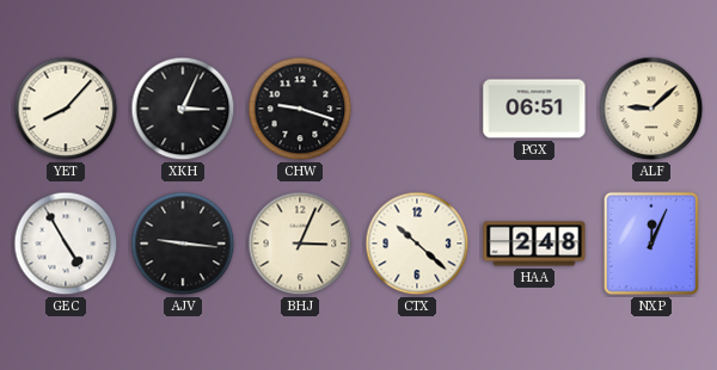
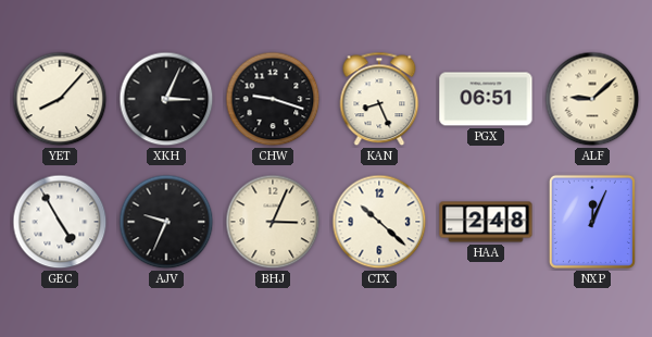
KAN: none -> 8:26 (379, 99)
AJV: 9:16 -> 9:34 (166, 222)
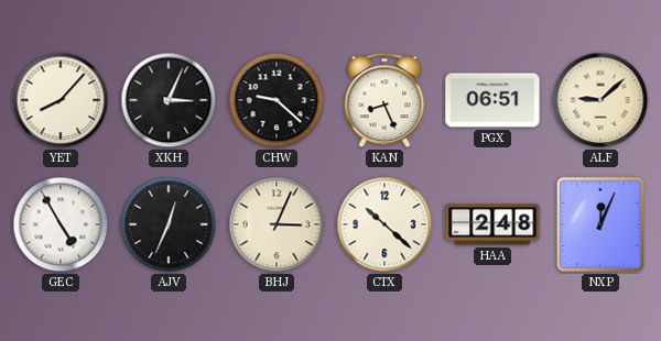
CHW: 9:18 -> 9:22 (277, 100)
AJV: 9:34 -> 12:34 (169, 224)
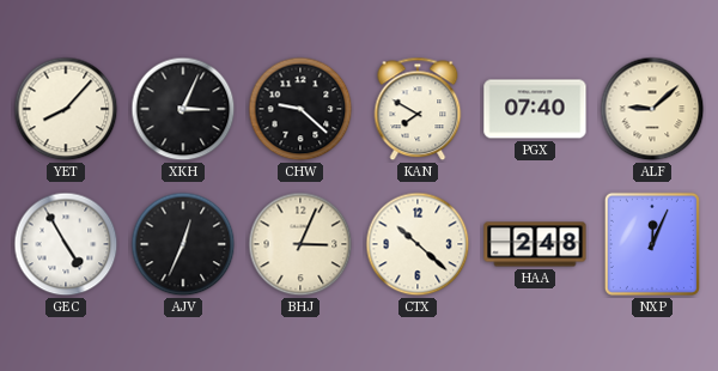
KAN: 8:26 -> 7:50 (418, 109)
PGX: 06:51 -> 07:40 (535, 109)
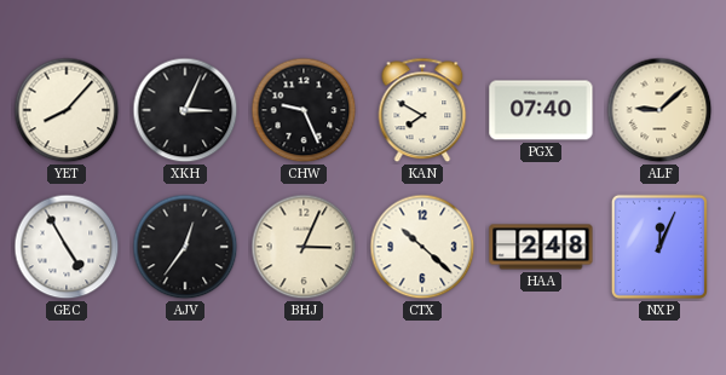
CHW: 9:22 -> 9:26 (304, 110)
AJV: 12:34 -> 12:36 (185, 247)
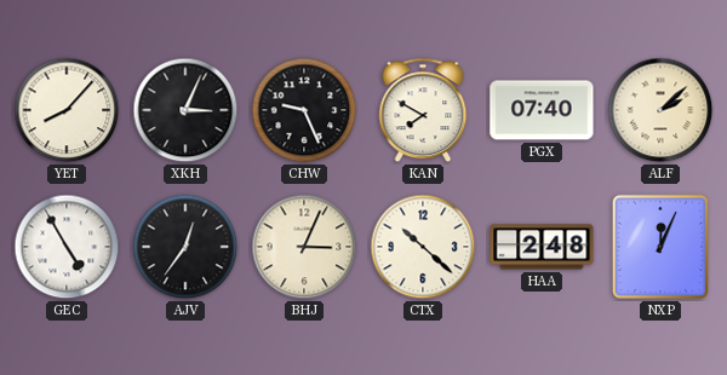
ALF: 9:08 -> 2:08 (660, 110)
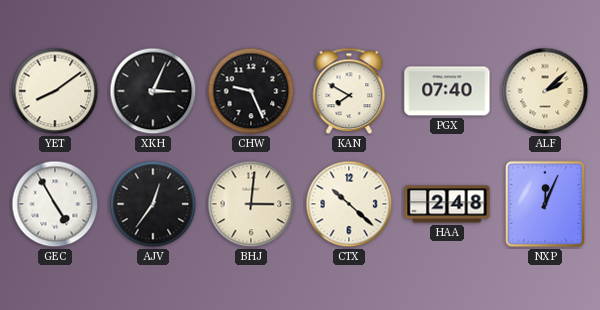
YET: 8:07 -> 8:09 (55, 91)
BHJ: 3:04 -> 3:01 (251, 204)
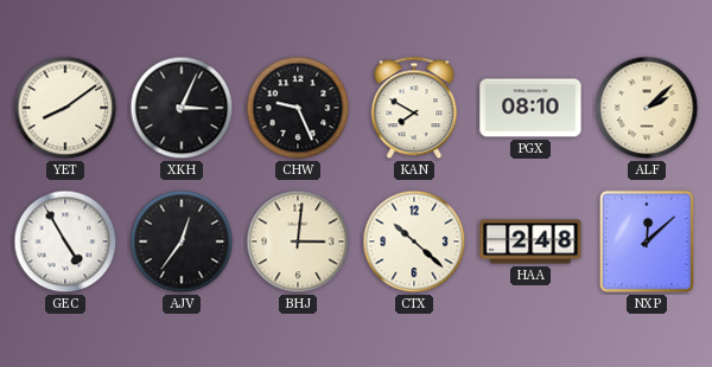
PGX: 07:40 -> 08:10 (530, 108)
NXP: 12:04 -> 12:08 (647, 242)
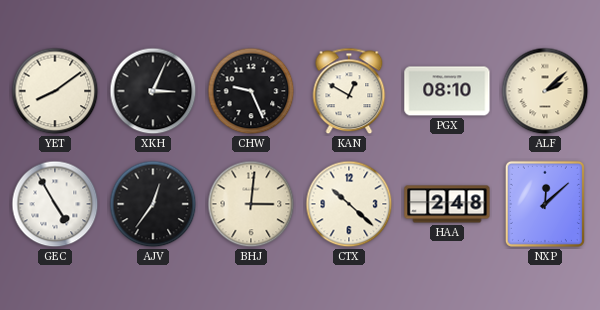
KAN: 7:50 -> 12:50 (349, 91)
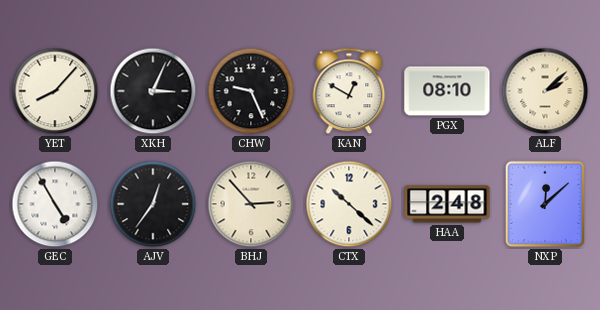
YET: 8:09 -> 8:07 (55, 91)
BHJ: 3:01 -> 2:53 (251, 204)
